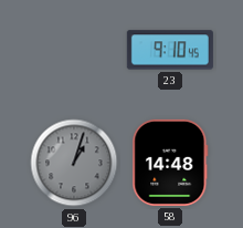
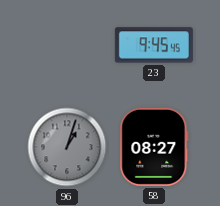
23: 9:10 -> 9:45 (154, 45)
58: 14:48 -> 08:27 (154, 147)
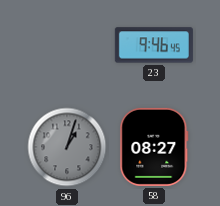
23: 9:45 -> 9:46 (154, 45)
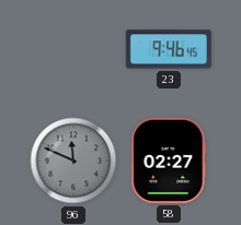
96: 1:03 -> 11:49 (73, 161)
58: 08:27 -> 02:27 (169, 161)
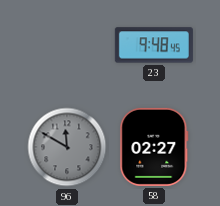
23: 9:46 -> 9:48 (154, 45)
96: 11:49 -> 11:50 (67, 147)
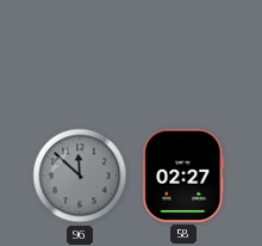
23: 9:48 -> none (154, 45)
96: 11:50 -> 11:52 (80, 176)
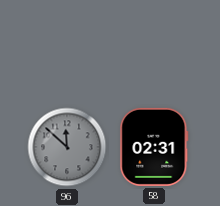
58: 02:27 -> 02:31 (154, 147)
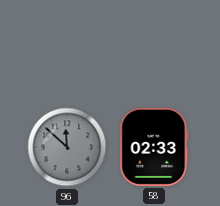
58: 02:31 -> 02:33 (154, 147)
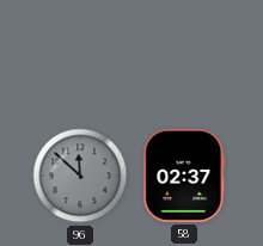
58: 02:33 -> 02:37 (184, 176)
